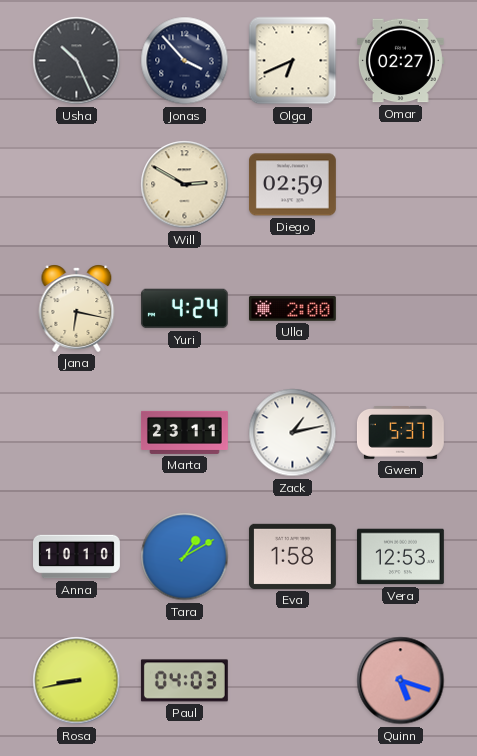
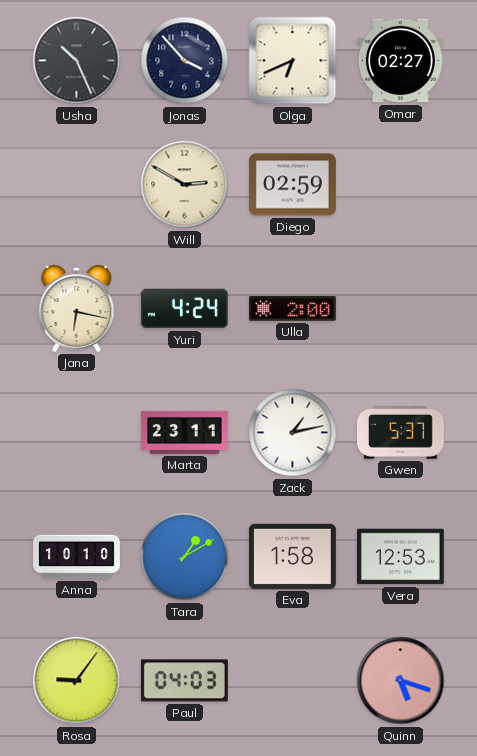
Rosa: 8:43 -> 9:06 (77, 681)
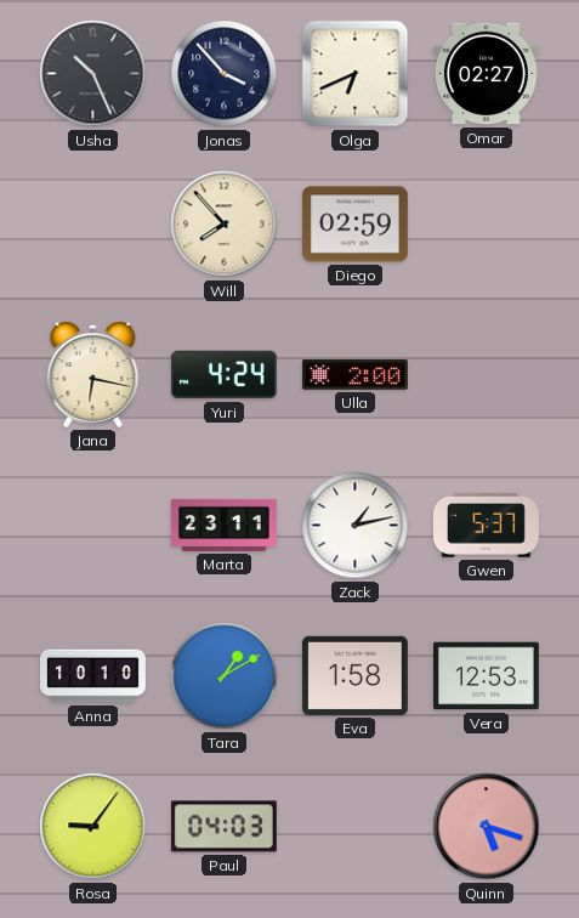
Will: 2:50 -> 7:53 (225, 225)
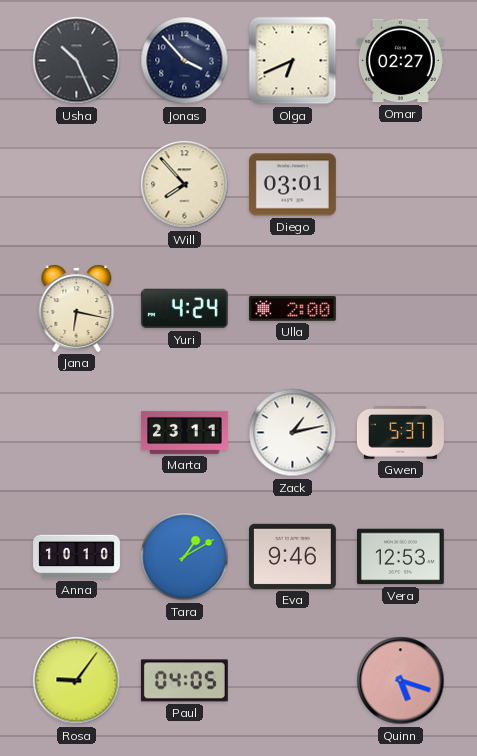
Diego: 02:59 -> 03:01 (292, 185)
Eva: 1:58 -> 9:46 (292, 556)
Paul: 04:03 -> 04:05 (184, 681)
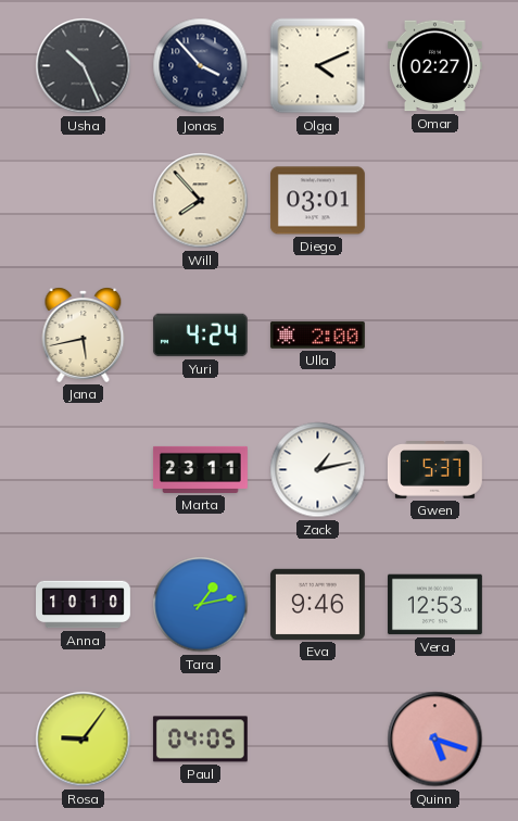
Olga: 6:41 -> 4:11 (318, 66)
Jana: 6:17 -> 5:43 (84, 334)
Tara: 1:10 -> 1:13 (201, 605)
